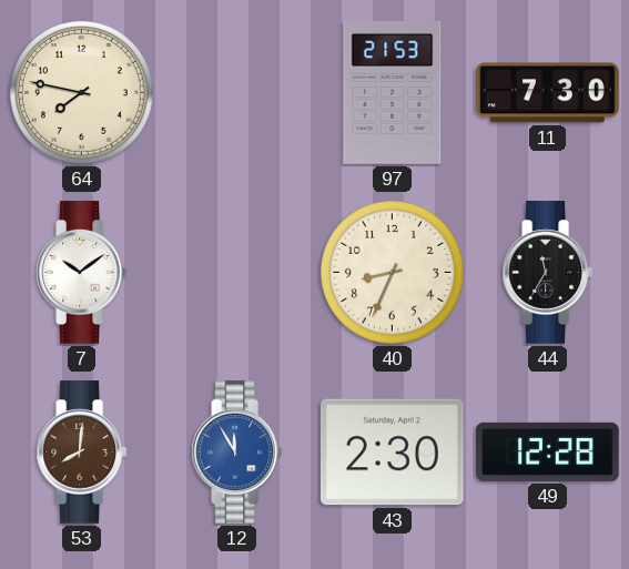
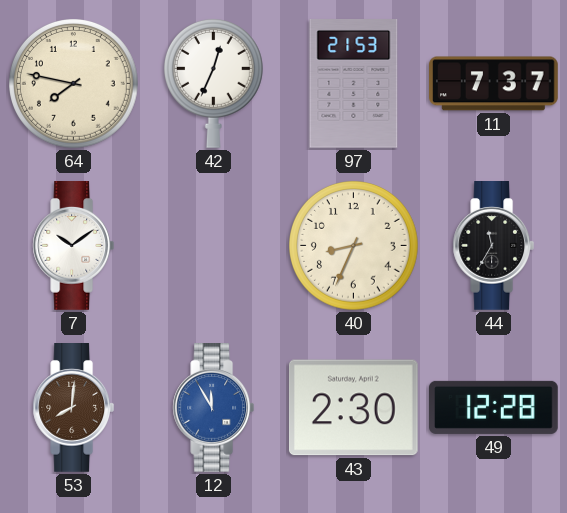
42: none -> 12:34 (213, 83)
11: 7:30 -> 7:37 (494, 84)
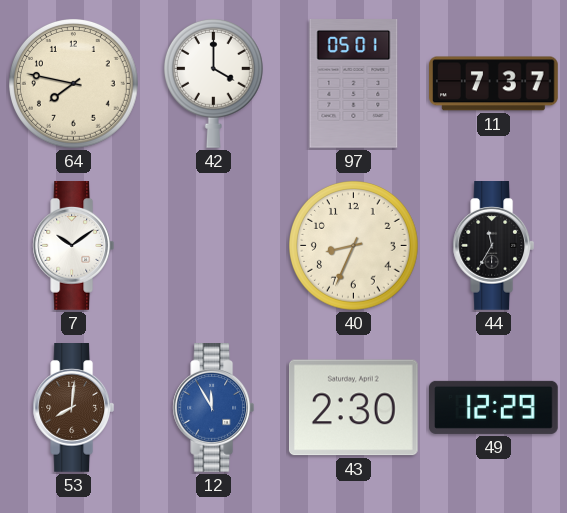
42: 12:34 -> 4:00 (213, 83)
97: 21:53 -> 05:01 (354, 84)
49: 12:28 -> 12:29 (494, 407)
